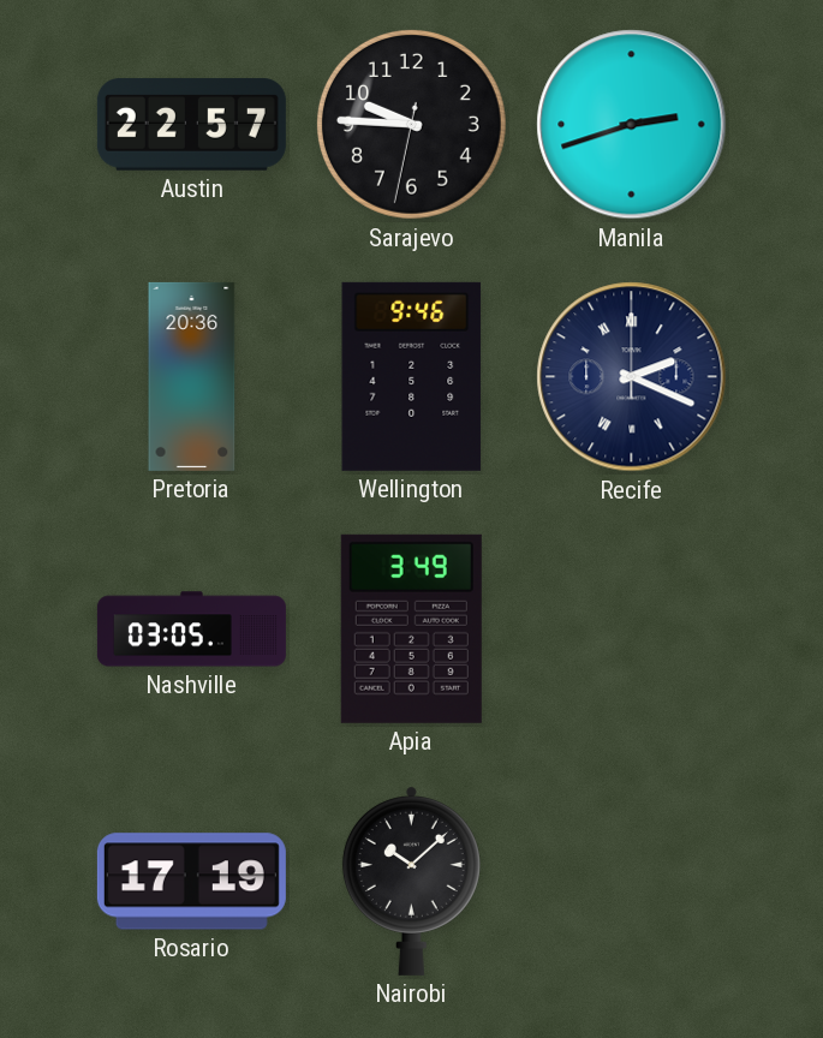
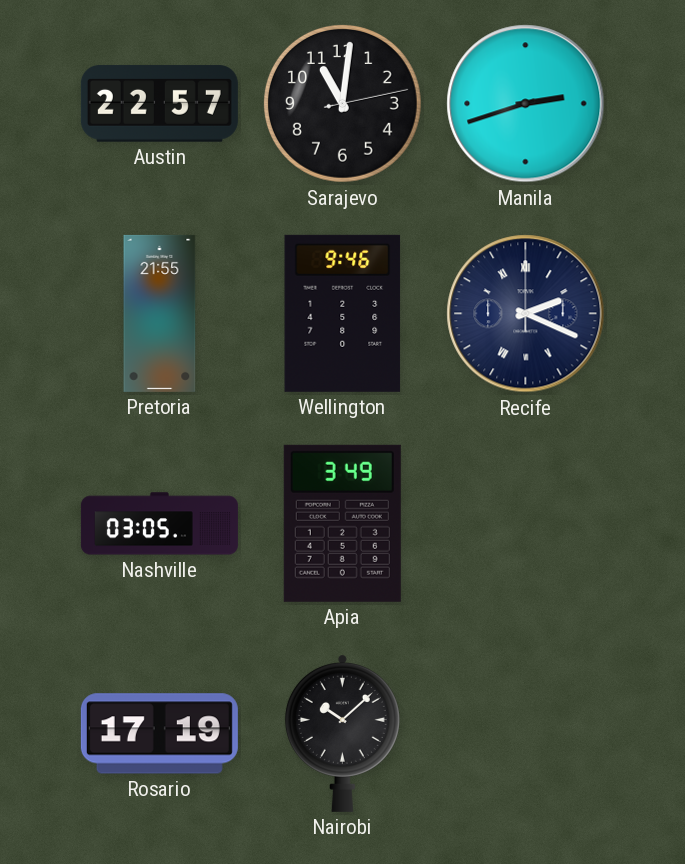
Sarajevo: 9:45 -> 11:01 (342, 103)
Pretoria: 20:36 -> 21:55 (160, 313)
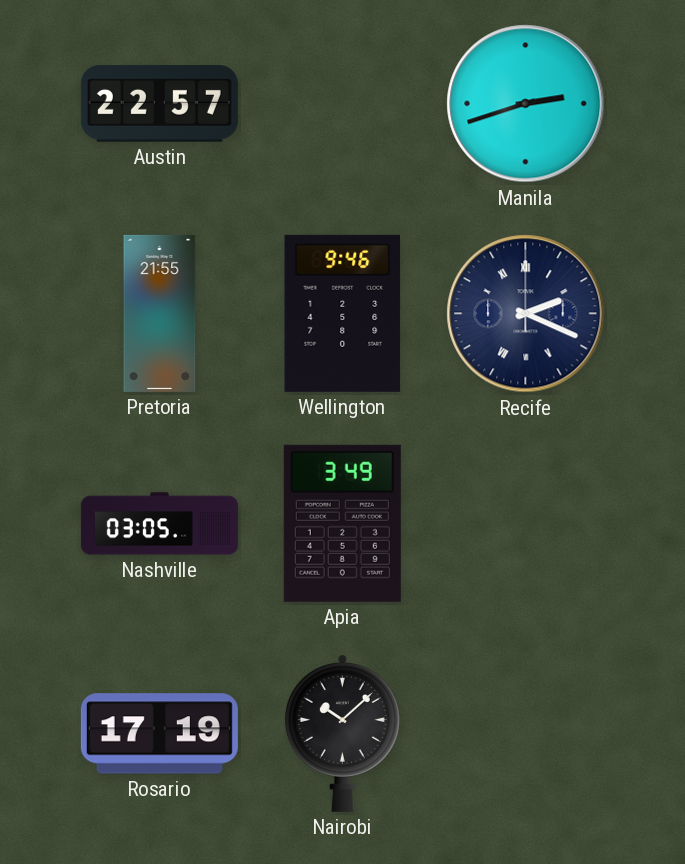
Sarajevo: 11:01 -> none (342, 103)
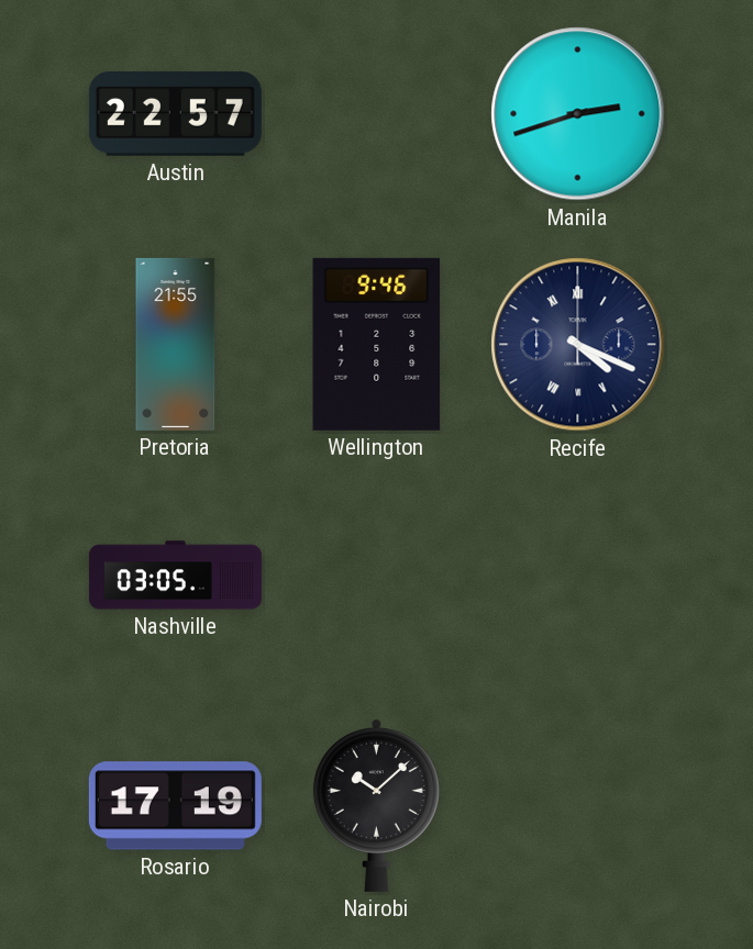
Recife: 2:19 -> 4:19 (578, 345)
Apia: 3:49 -> none (342, 523)
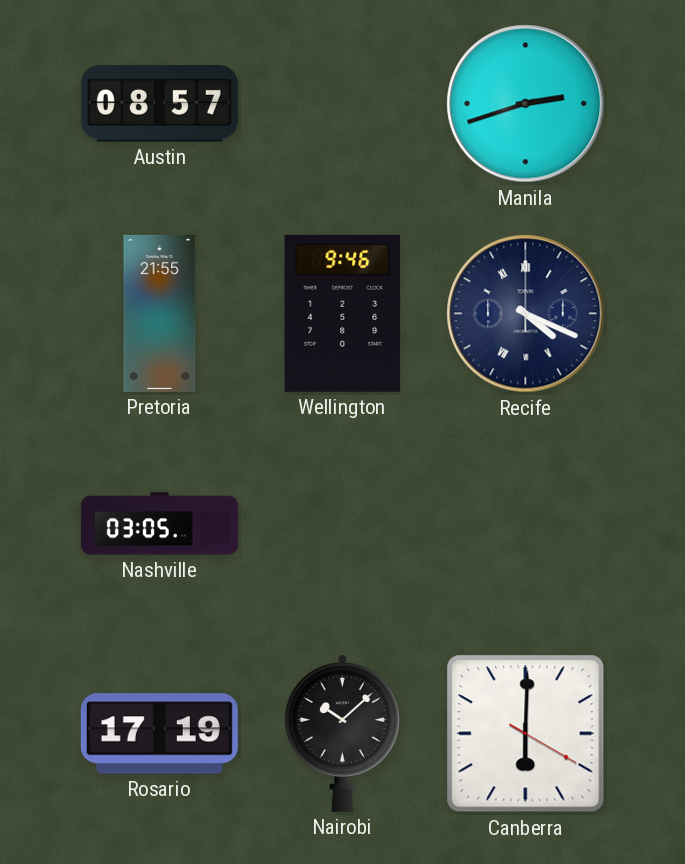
Austin: 22:57 -> 08:57 (159, 104)
Canberra: none -> 6:00 (526, 734)
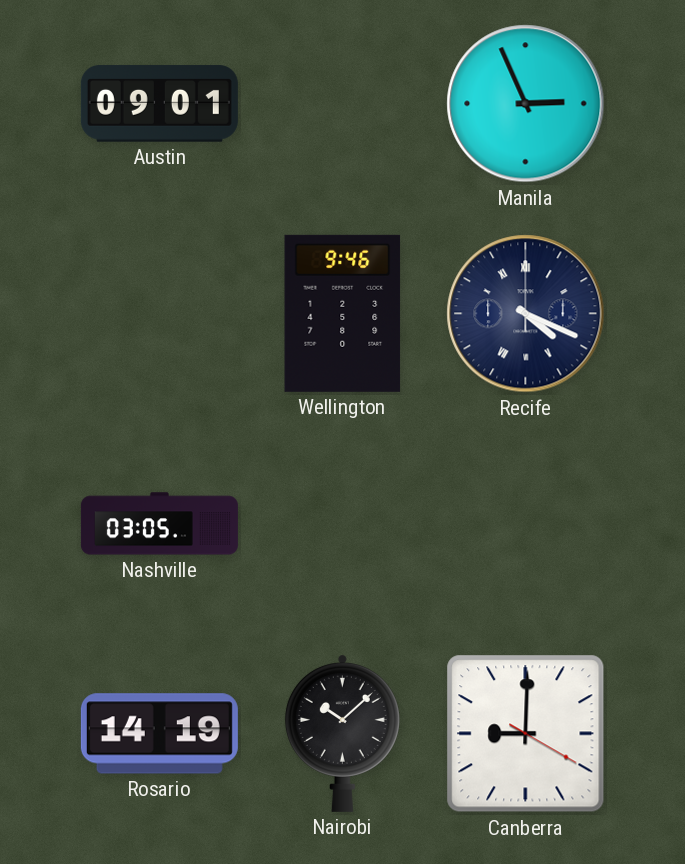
Austin: 08:57 -> 09:01 (159, 104)
Manila: 2:42 -> 2:56 (526, 104)
Pretoria: 21:55 -> none (160, 313)
Rosario: 17:19 -> 14:19 (159, 734)
Canberra: 6:00 -> 9:00 (526, 734)
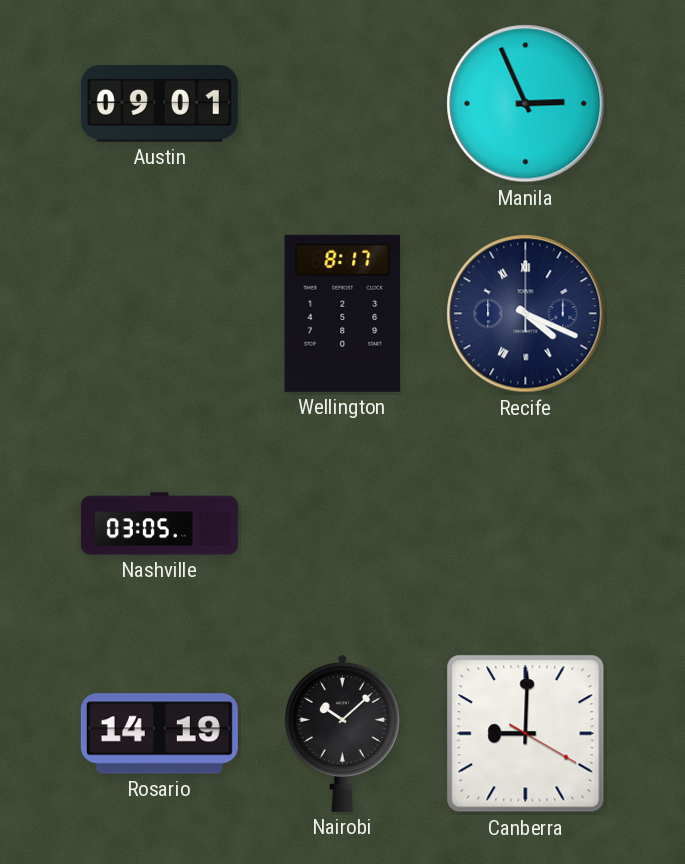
Wellington: 9:46 -> 8:17 (343, 313)
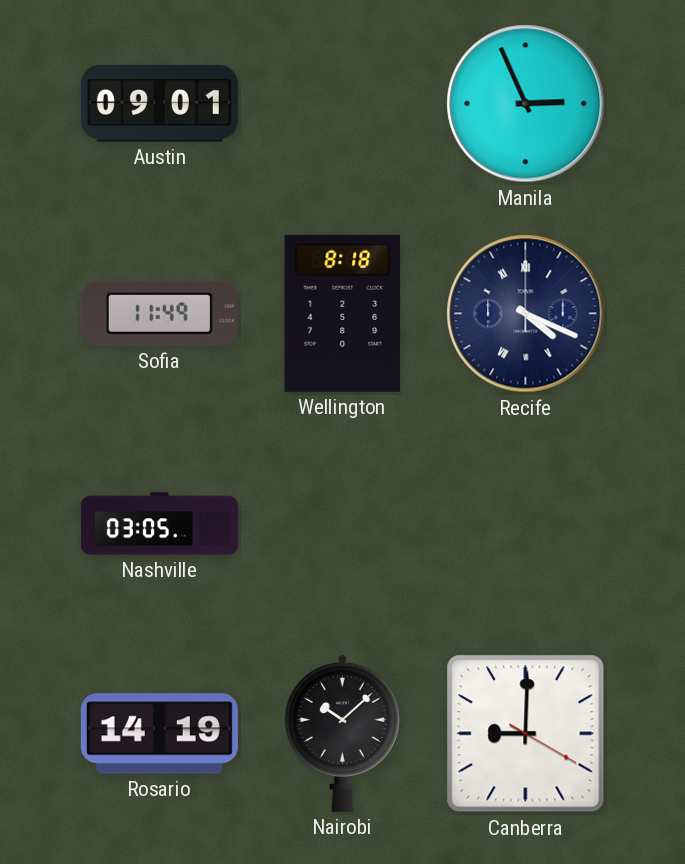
Sofia: none -> 11:49 (159, 313)
Wellington: 8:17 -> 8:18 (343, 313)
